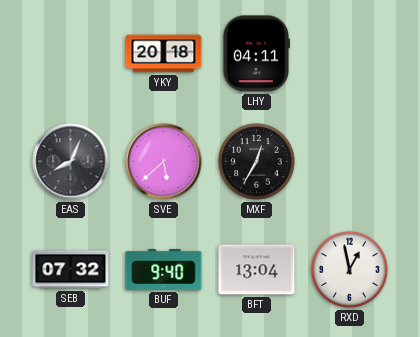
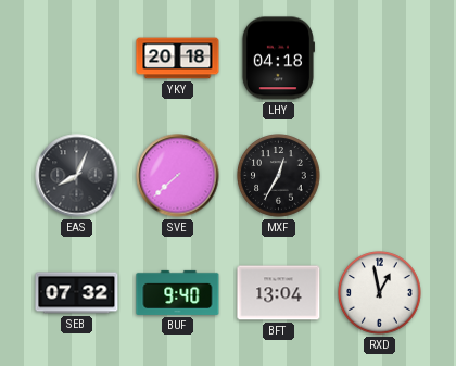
LHY: 04:11 -> 04:18 (277, 59)
SVE: 5:38 -> 7:38 (178, 176)
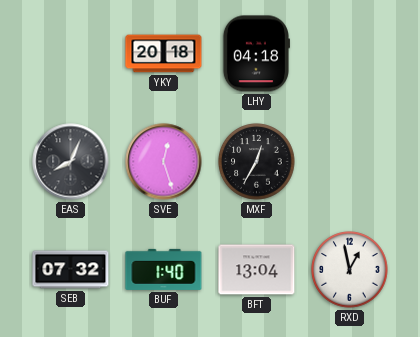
SVE: 7:38 -> 12:27 (164, 162)
BUF: 9:40 -> 1:40 (164, 269)
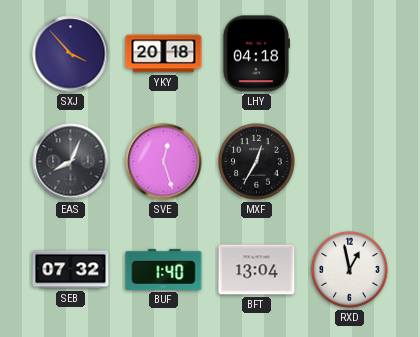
SXJ: none -> 3:53 (71, 54)
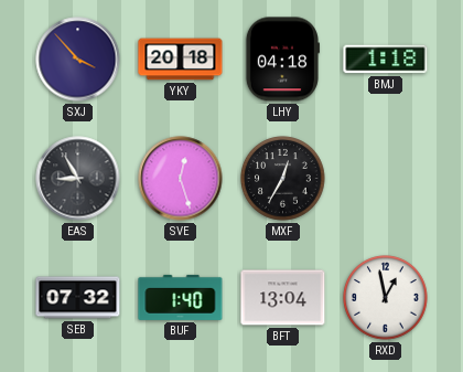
BMJ: none -> 1:18 (386, 60)
EAS: 8:04 -> 8:55 (78, 179)
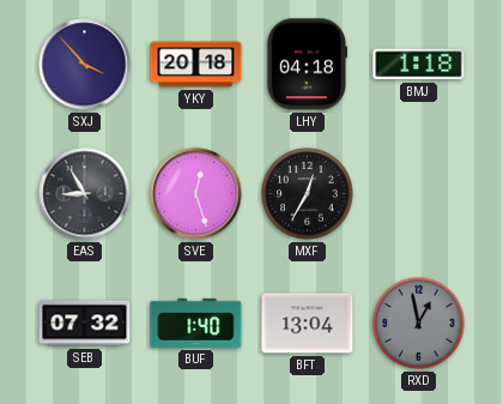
RXD dial: white -> grey (419, 324)
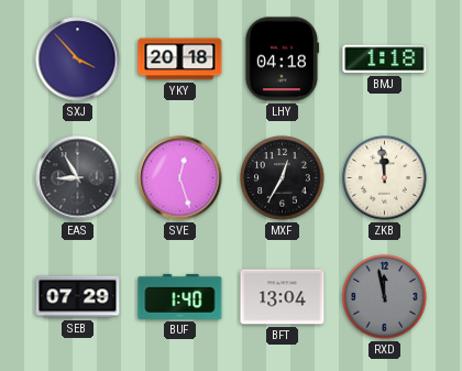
ZKB: none -> 11:59 (385, 178)
SEB: 07:32 -> 07:29 (78, 297)
RXD: 12:58 -> 11:58 (385, 297)
